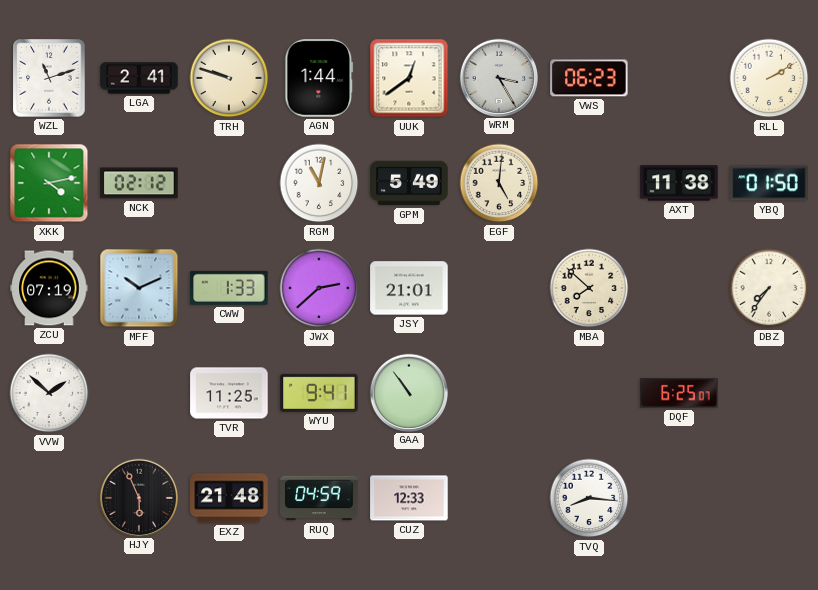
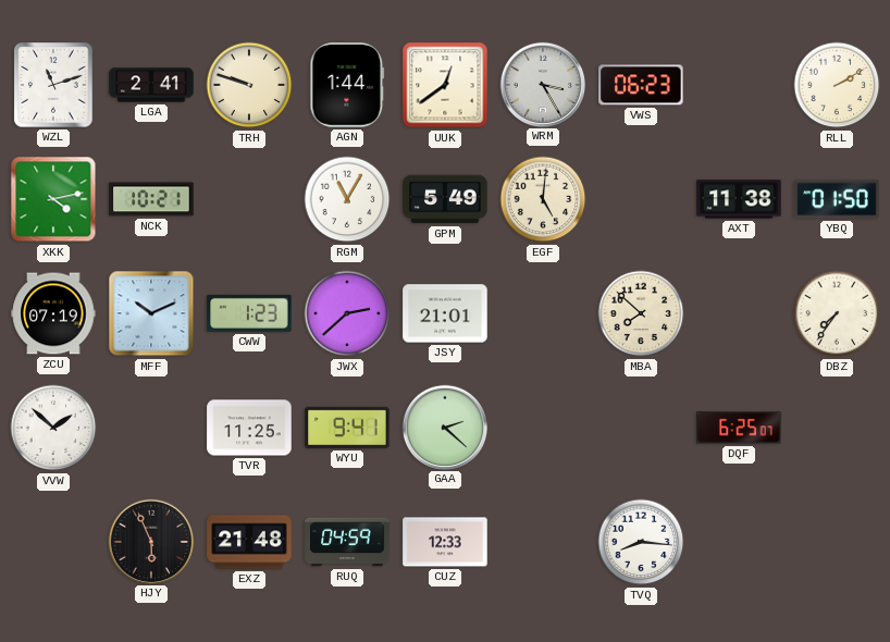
NCK: 02:12 -> 10:21 (151, 199)
RGM: 11:02 -> 11:05 (347, 199)
CWW: 1:33 -> 1:23 (249, 313)
GAA: 10:54 -> 2:22 (444, 427)
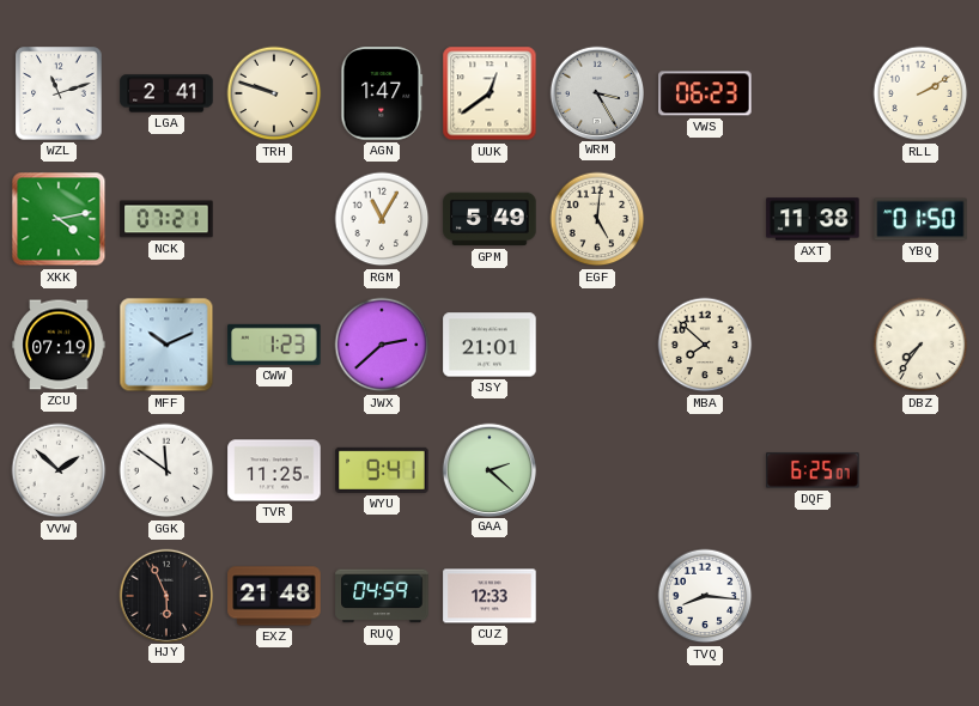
AGN: 1:44 -> 1:47 (382, 93)
NCK: 10:21 -> 07:21 (166, 219)
GGK: none -> 11:51 (166, 470)
